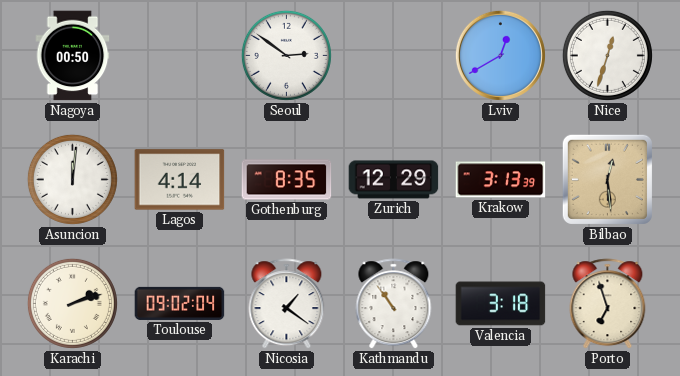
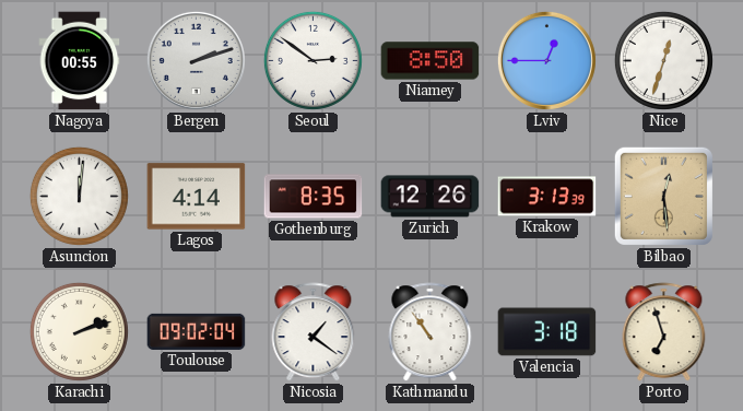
Nagoya: 00:50 -> 00:55 (80, 61)
Bergen: none -> 2:12 (196, 60)
Niamey: none -> 8:50 (431, 61)
Lviv: 12:40 -> 12:45 (546, 60)
Zurich: 12:29 -> 12:26 (431, 197)
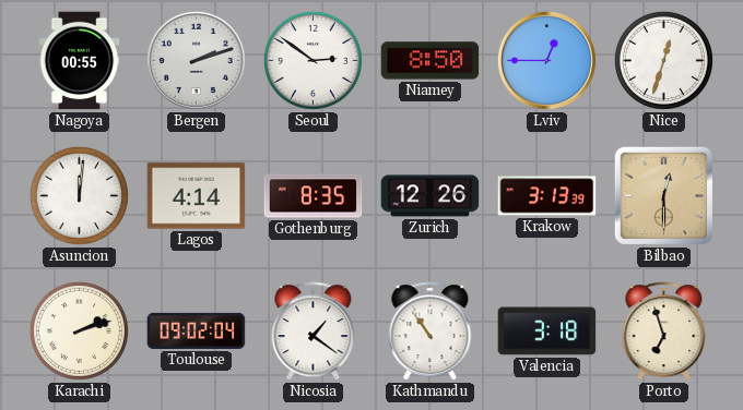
Bilbao: 12:29 -> 12:30 (663, 195)
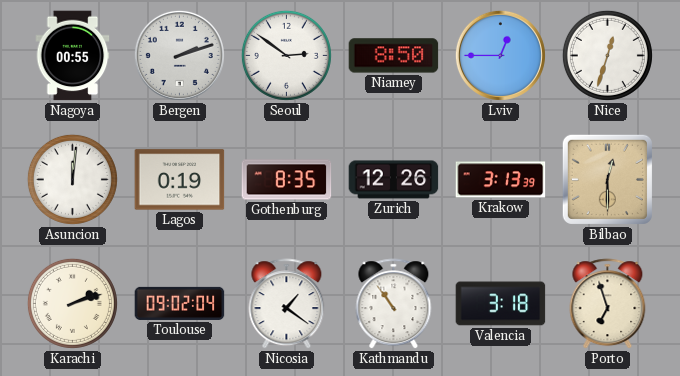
Lagos: 4:14 -> 0:19 (180, 180)
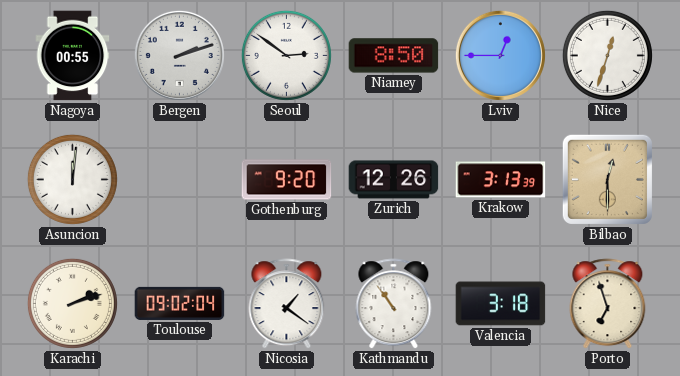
Lagos: 0:19 -> none (180, 180)
Gothenburg: 8:35 -> 9:20 (287, 180)
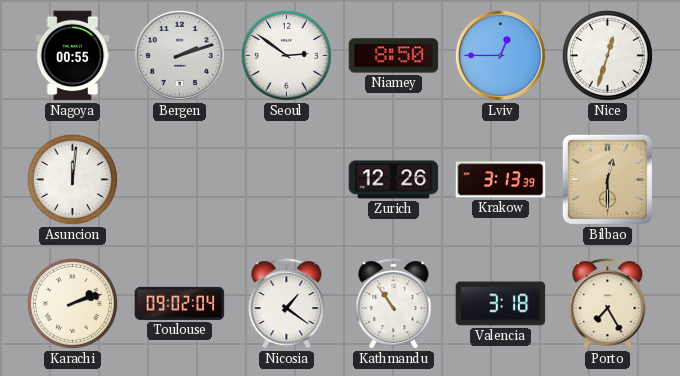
Gothenburg: 9:20 -> none (287, 180)
Porto: 6:57 -> 7:25 (608, 304)
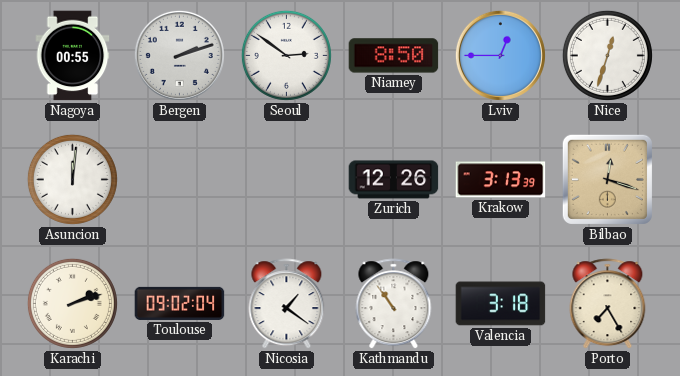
Bilbao: 12:30 -> 12:18 (607, 179)
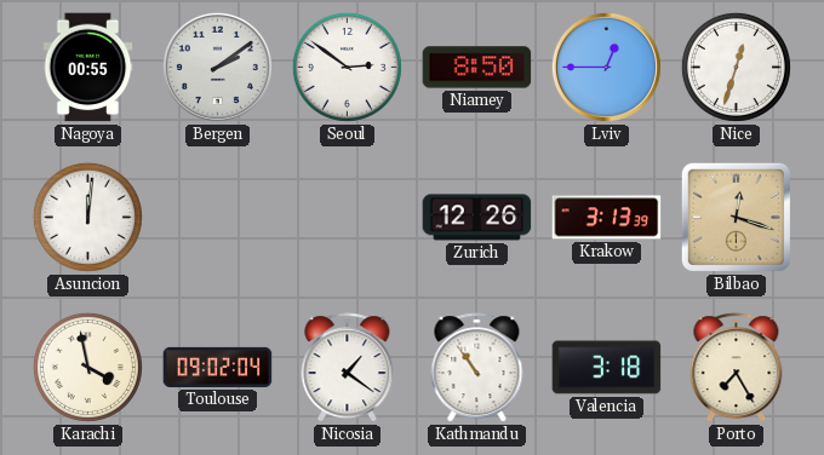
Bergen: 2:12 -> 2:09 (217, 67)
Karachi: 2:12 -> 3:58 (87, 367)
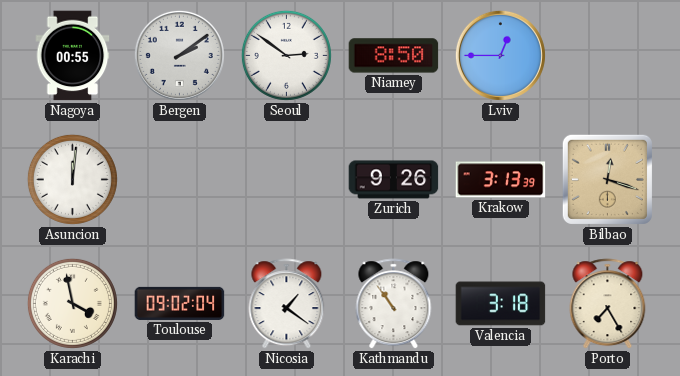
Nice: 12:33 -> none (736, 67)
Zurich: 12:26 -> 9:26 (394, 180)
